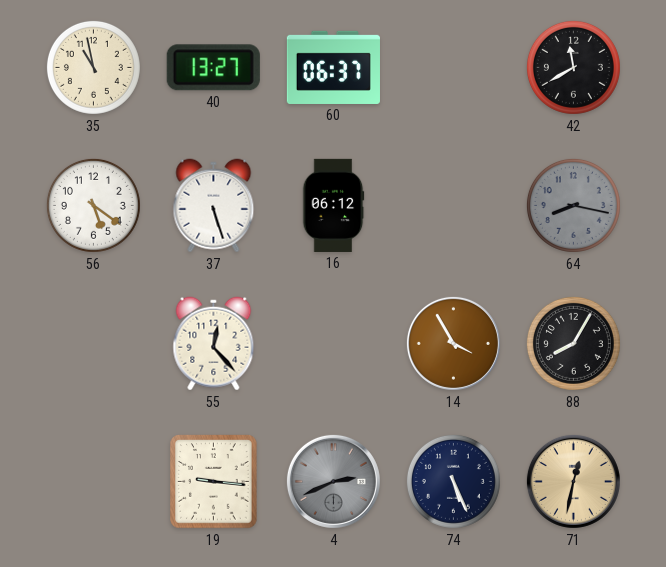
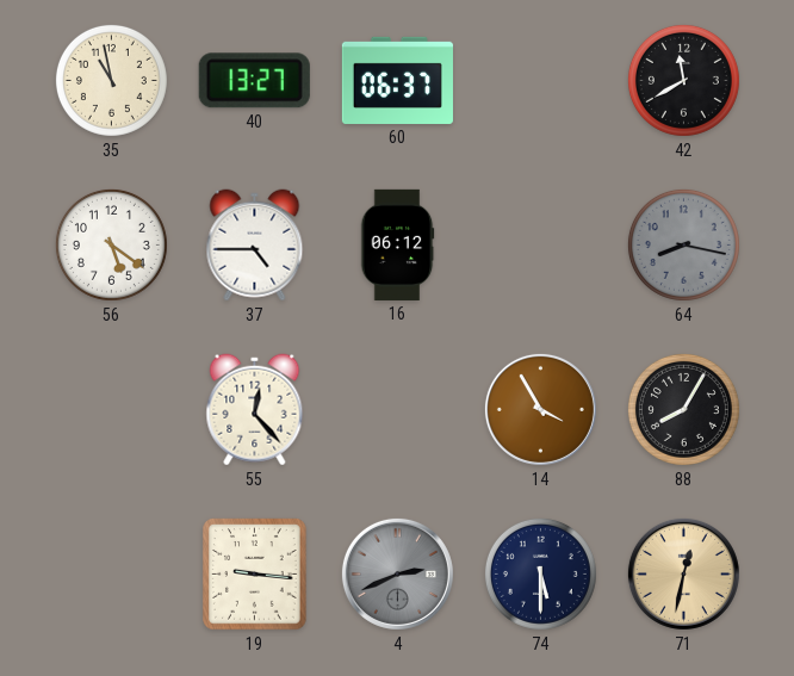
37: 5:27 -> 4:45 (255, 246)
74: 5:26 -> 5:30 (540, 573)
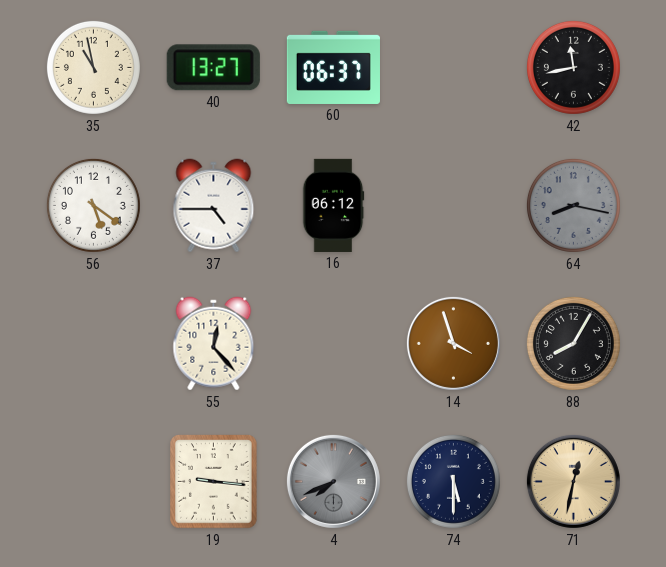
42: 11:40 -> 11:43 (573, 67)
14: 3:55 -> 3:57 (453, 343)
4: 2:41 -> 7:41 (333, 481)
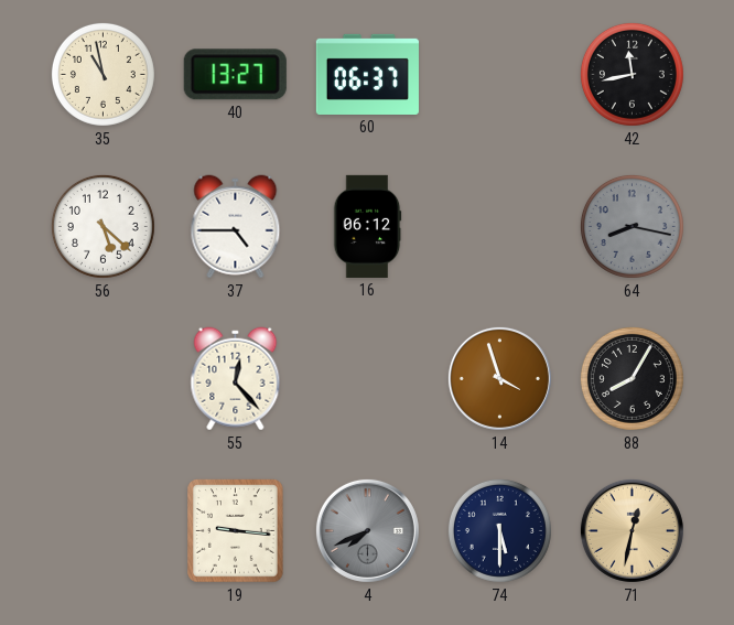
56: 5:21 -> 5:22 (102, 226)
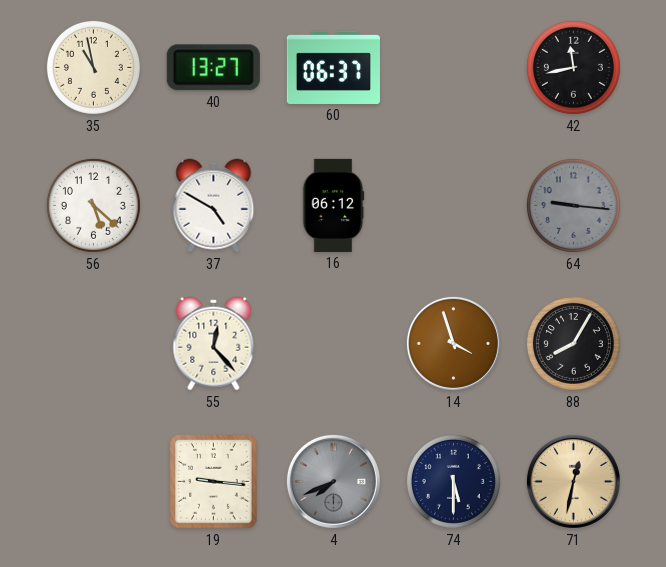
37: 4:45 -> 4:50 (214, 206)
64: 8:17 -> 9:16 (573, 205)
